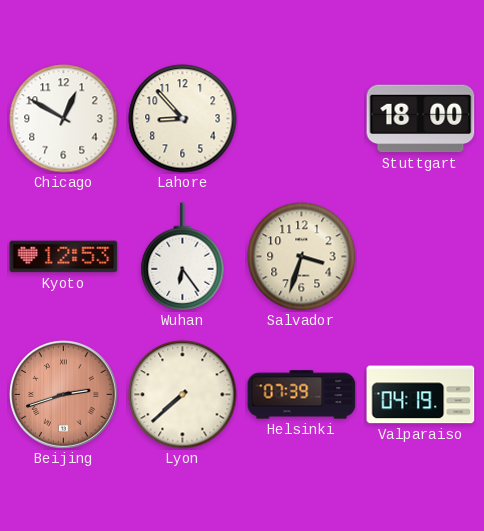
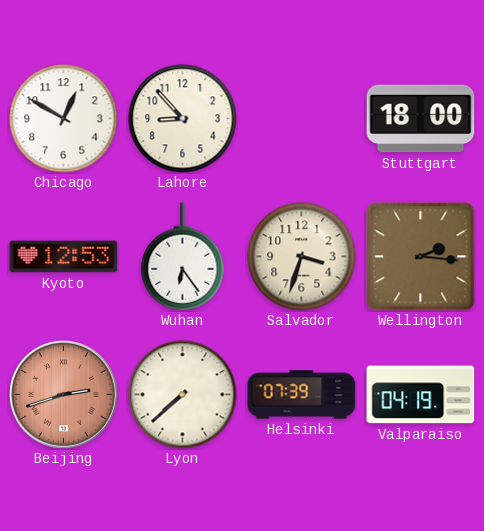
Wellington: none -> 2:16 (421, 257)
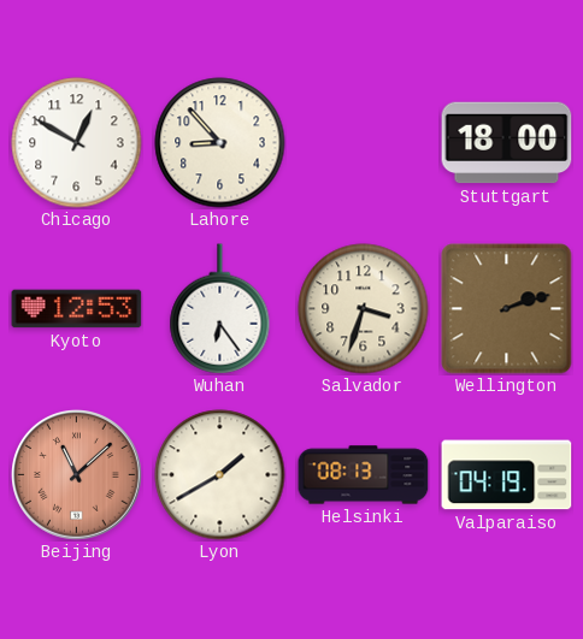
Wellington: 2:16 -> 2:12 (507, 309)
Beijing: 2:42 -> 11:08 (77, 475)
Lyon: 7:38 -> 1:40 (220, 475)
Helsinki: 07:39 -> 08:13 (364, 475)
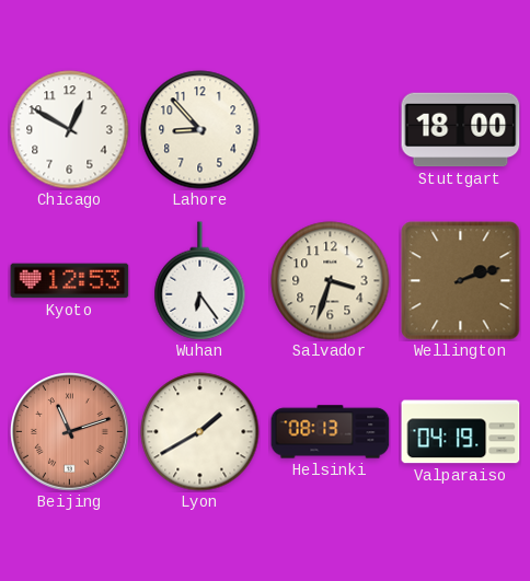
Beijing: 11:08 -> 11:12 (70, 432)
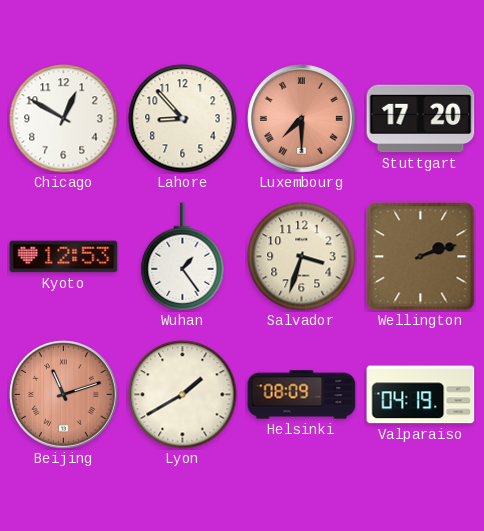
Luxembourg: none -> 7:30 (302, 119)
Stuttgart: 18:00 -> 17:20 (421, 119)
Wuhan: 6:24 -> 1:24 (183, 257)
Helsinki: 08:13 -> 08:09 (302, 395)
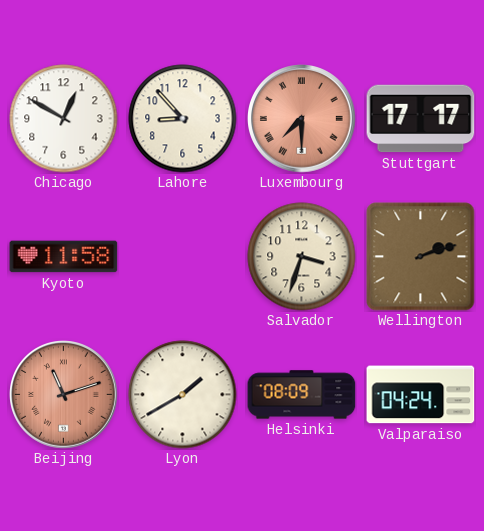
Stuttgart: 17:20 -> 17:17 (421, 119)
Kyoto: 12:53 -> 11:58 (64, 257)
Wuhan: 1:24 -> none (183, 257)
Valparaiso: 04:19 -> 04:24 (421, 395)
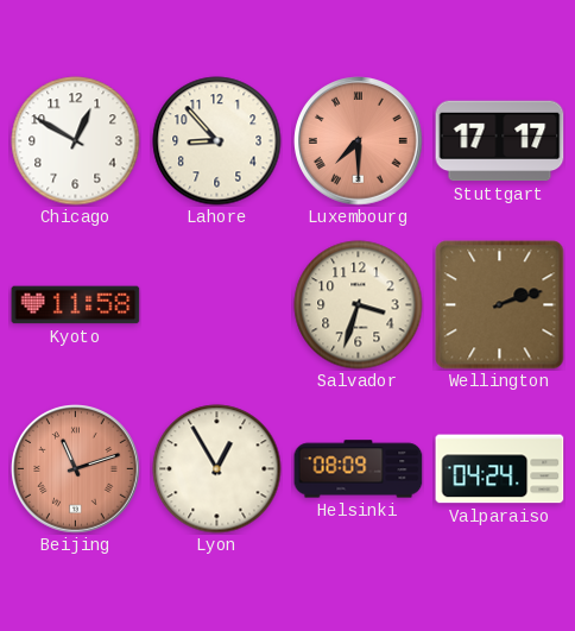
Lyon: 1:40 -> 12:55 (217, 469)
